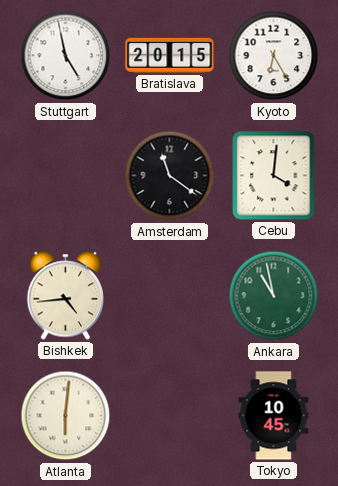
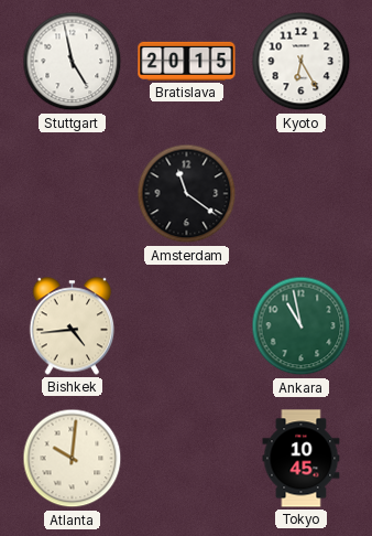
Cebu: 4:01 -> none (274, 176)
Atlanta: 6:01 -> 10:01 (73, 459)
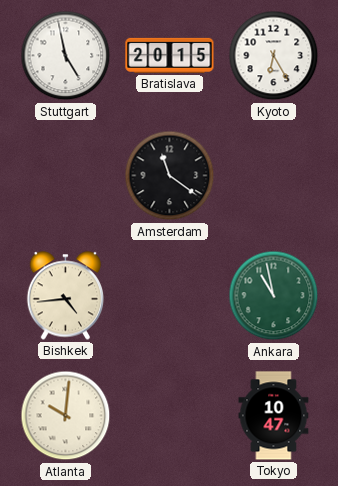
Tokyo: 10:45 -> 10:47 (274, 416)
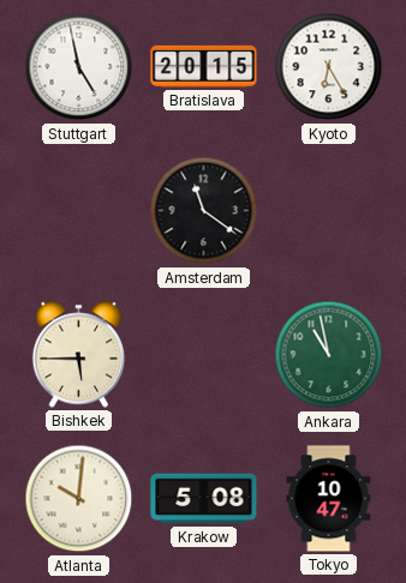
Bishkek: 4:44 -> 5:45 (79, 355)
Krakow: none -> 5:08 (204, 499)
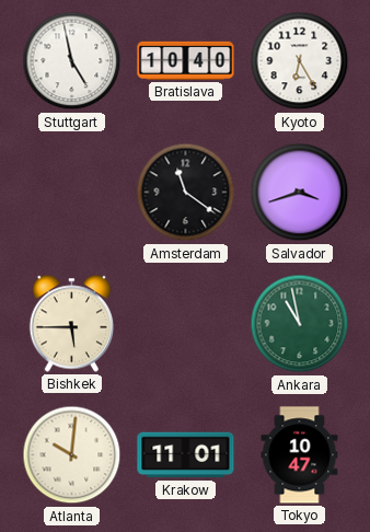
Bratislava: 20:15 -> 10:40 (186, 60)
Salvador: none -> 3:42 (300, 193)
Krakow: 5:08 -> 11:01 (186, 455)
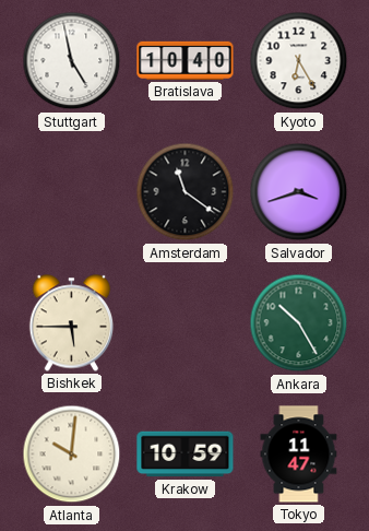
Ankara: 10:58 -> 10:25 (299, 323)
Krakow: 11:01 -> 10:59 (186, 455)
Tokyo: 10:47 -> 11:47 (299, 455)
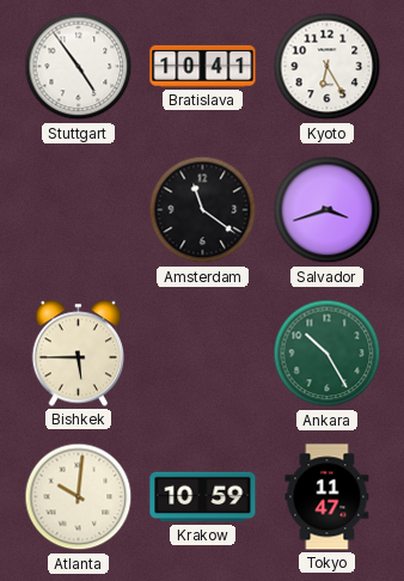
Stuttgart: 4:58 -> 4:54 (79, 67)
Bratislava: 10:40 -> 10:41 (203, 66)
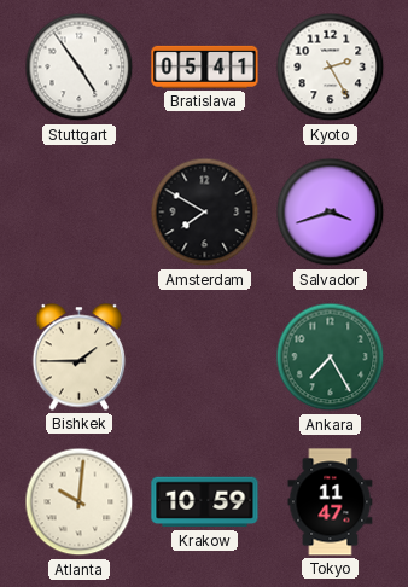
Bratislava: 10:41 -> 05:41 (205, 66)
Kyoto: 6:25 -> 2:25 (331, 68)
Amsterdam: 11:21 -> 7:50 (205, 213)
Bishkek: 5:45 -> 1:45 (80, 358)
Ankara: 10:25 -> 7:25 (331, 358)
